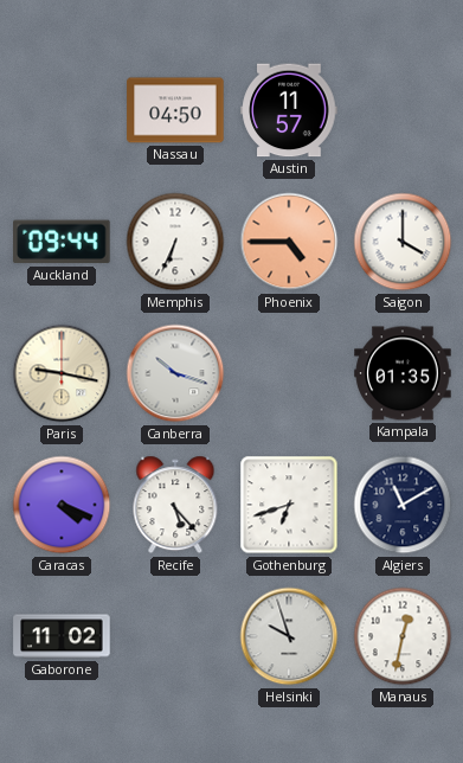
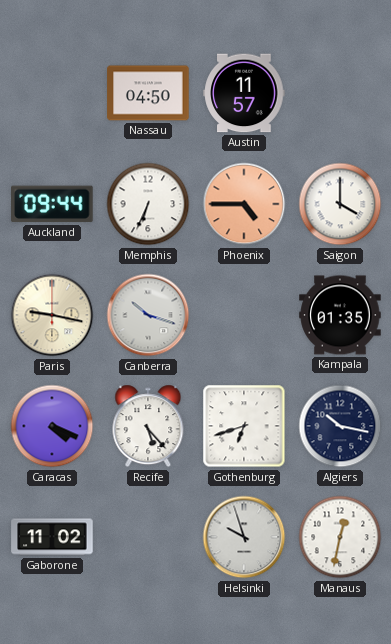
Algiers: 11:10 -> 10:17 (340, 426)
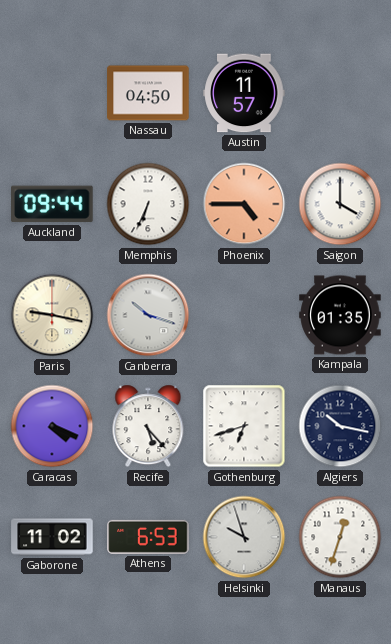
Athens: none -> 6:53 (148, 537)
Manaus: 12:32 -> 12:33 (340, 537)
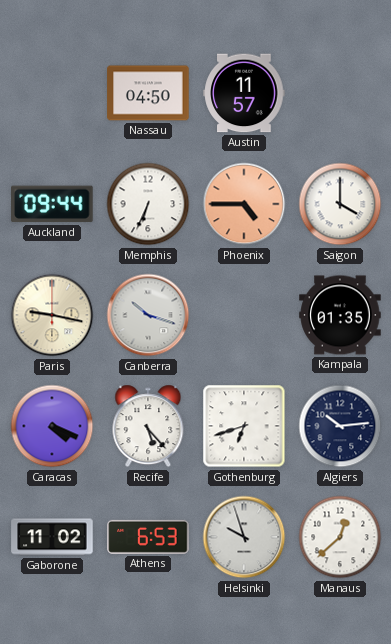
Algiers: 10:17 -> 10:14 (340, 426)
Manaus: 12:33 -> 12:38 (340, 537)
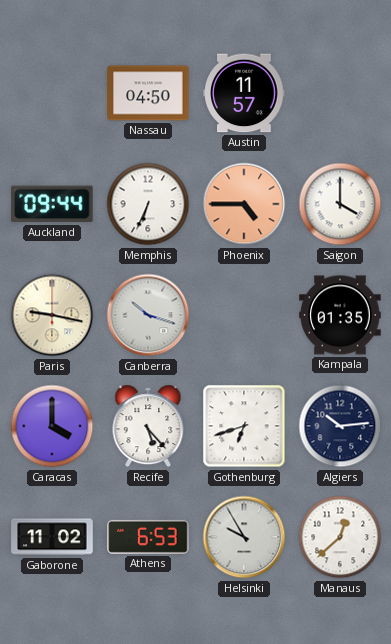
Caracas: 4:19 -> 4:00 (52, 426)
Helsinki: 9:57 -> 9:55 (244, 537)
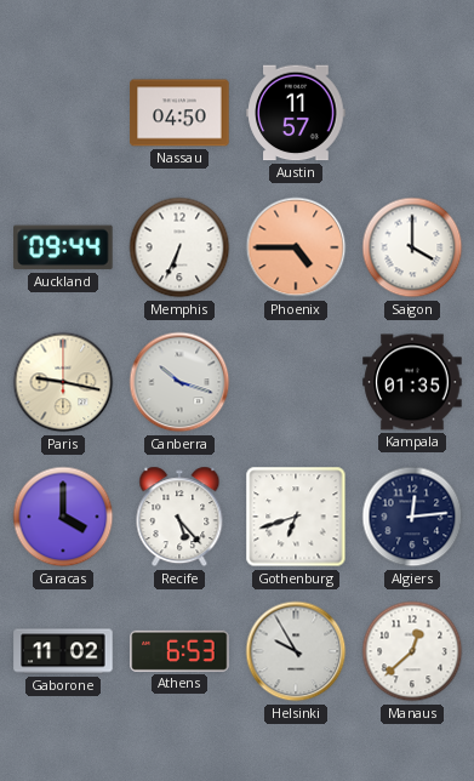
Algiers: 10:14 -> 12:14 (412, 517)
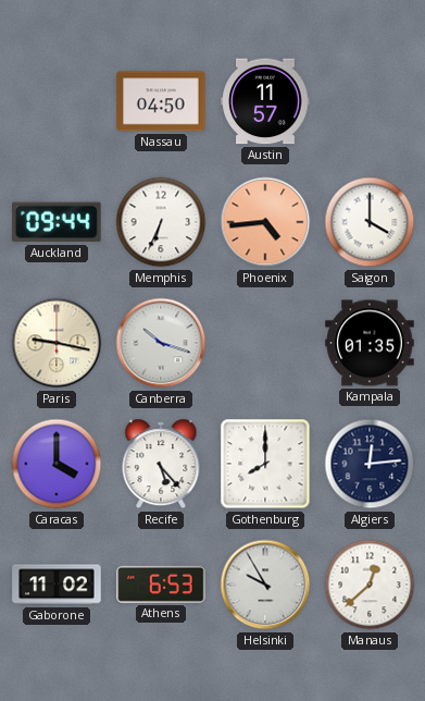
Phoenix: 4:45 -> 4:44 (265, 222)
Gothenburg: 6:42 -> 8:00 (265, 464)
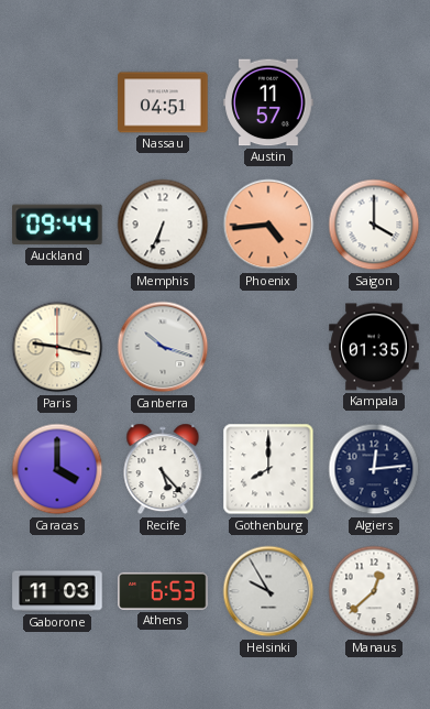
Nassau: 04:50 -> 04:51 (163, 102)
Gaborone: 11:02 -> 11:03 (57, 591)
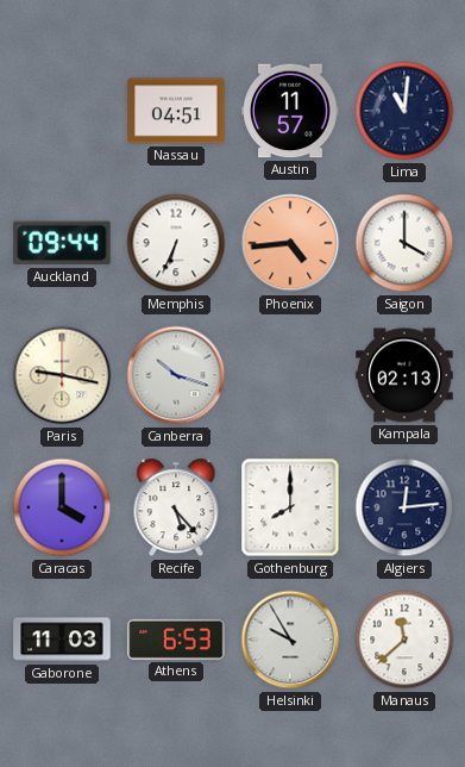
Lima: none -> 11:01 (404, 111)
Kampala: 01:35 -> 02:13 (404, 375)
Manaus: 12:38 -> 11:38 (404, 640)
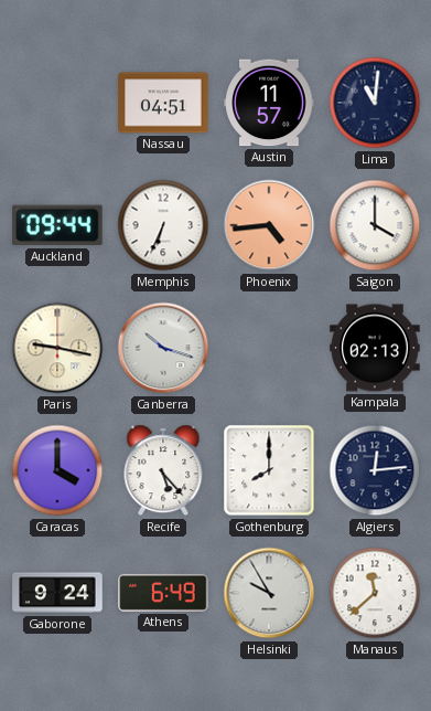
Gaborone: 11:03 -> 9:24 (57, 593)
Athens: 6:53 -> 6:49 (163, 593)
